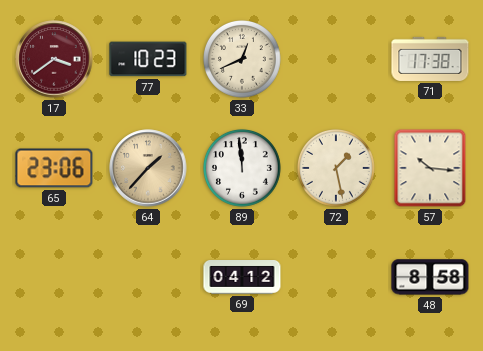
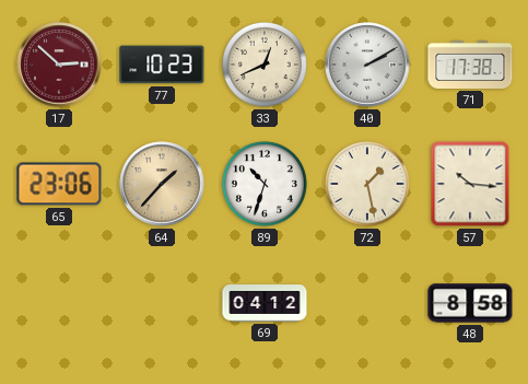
17: 3:39 -> 2:52 (59, 65)
40: none -> 2:10 (367, 65)
89: 11:59 -> 10:33 (266, 185)
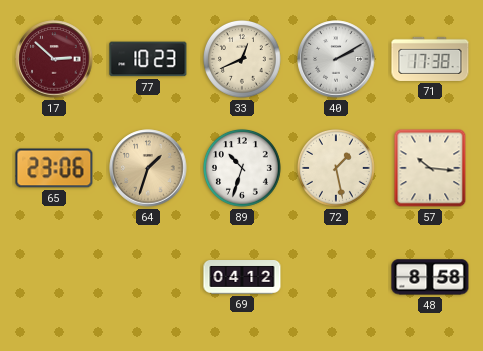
64: 1:37 -> 1:33 (148, 168)
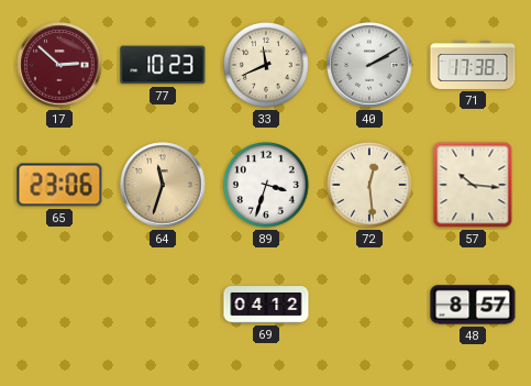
33: 12:41 -> 11:41 (267, 66)
64: 1:33 -> 11:33 (163, 185)
89: 10:33 -> 3:33 (267, 186)
72: 1:28 -> 12:29 (370, 186)
48: 8:58 -> 8:57 (473, 305)
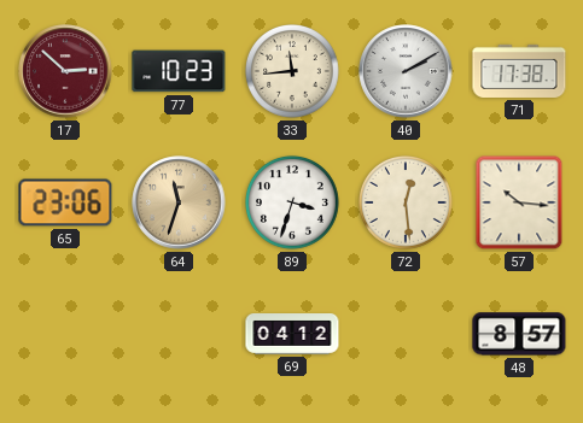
33: 11:41 -> 11:44 (293, 72)
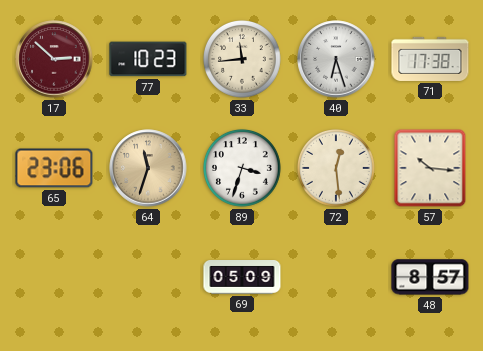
40: 2:10 -> 6:27 (336, 59)
69: 04:12 -> 05:09 (242, 278)
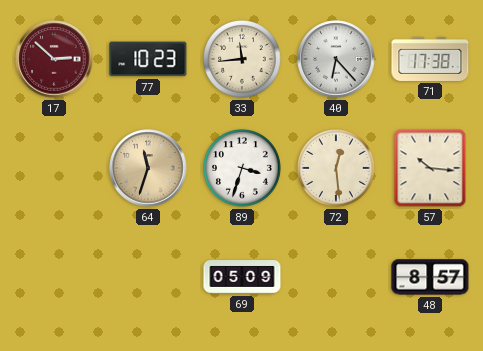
40: 6:27 -> 6:23 (336, 59)
65: 23:06 -> none (54, 168)
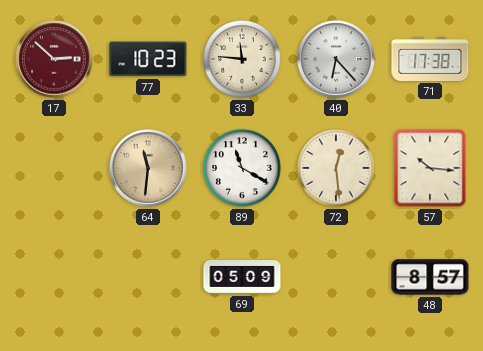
33: 11:44 -> 11:46 (243, 60)
64: 11:33 -> 11:31 (148, 168)
89: 3:33 -> 11:20 (243, 169)
